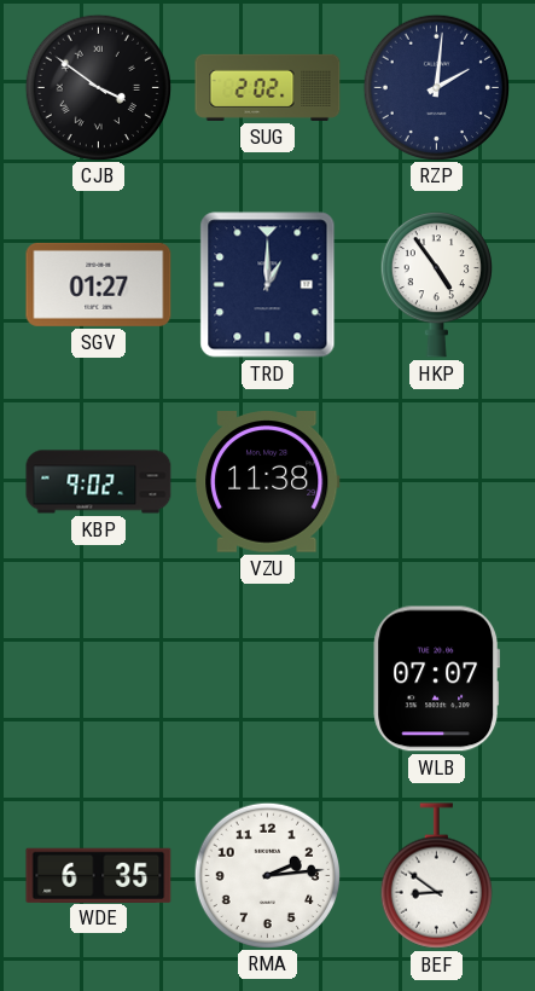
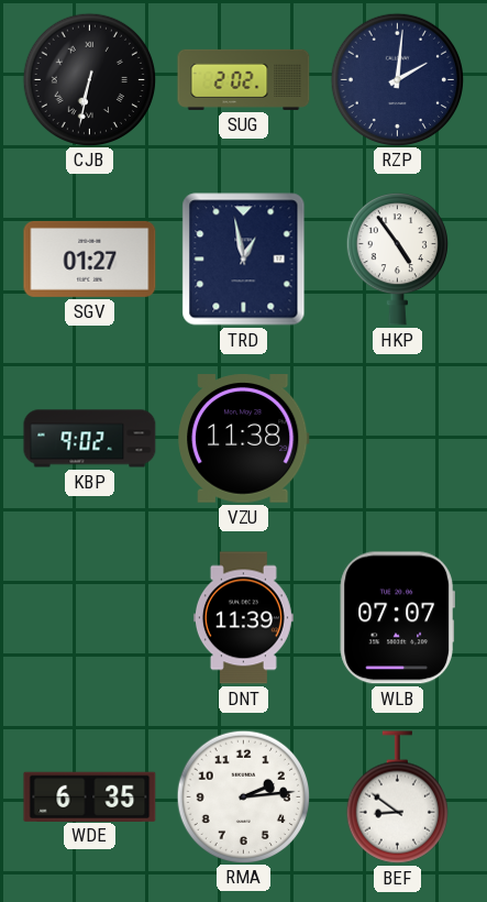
CJB: 3:51 -> 6:32 (89, 79)
TRD: 1:00 -> 12:58 (244, 260)
DNT: none -> 11:39 (243, 618)
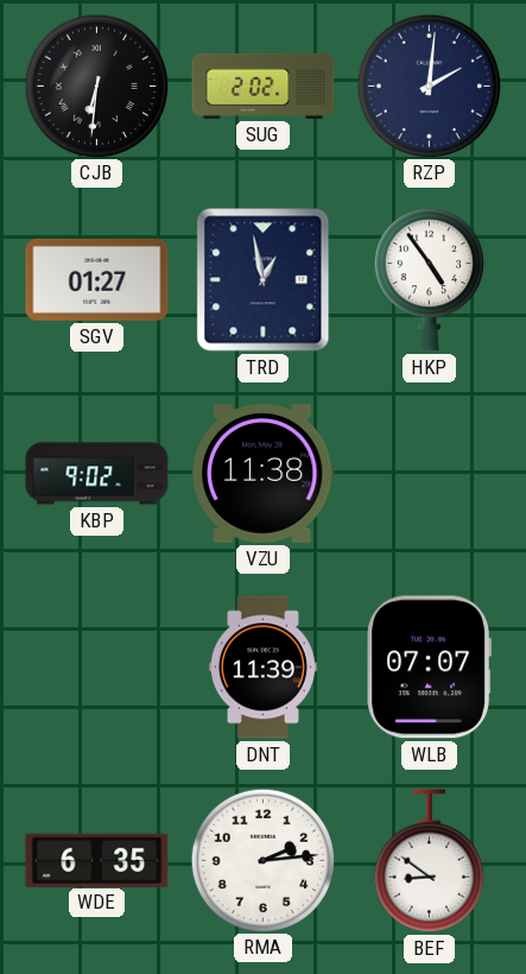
CJB: 6:32 -> 6:31 (96, 86)
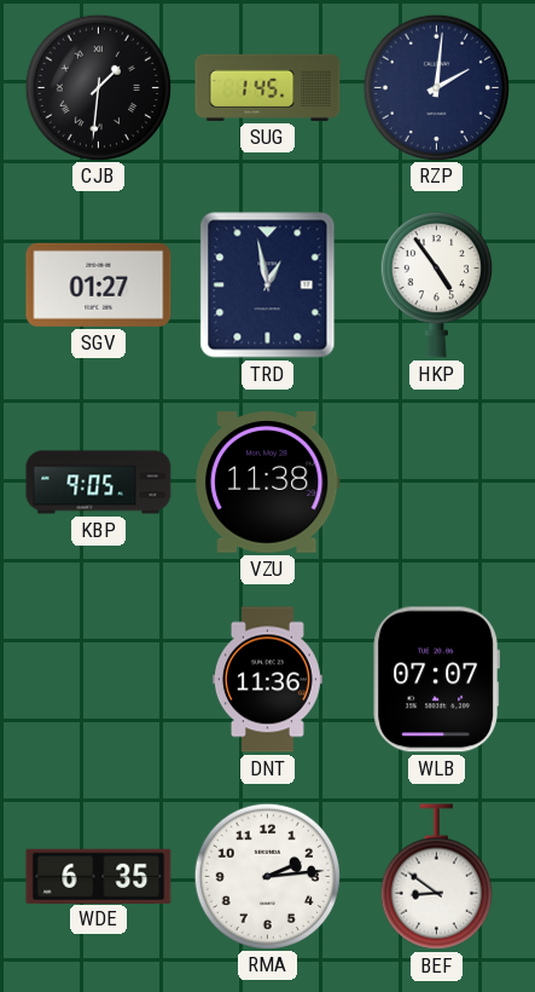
CJB: 6:31 -> 1:31 (98, 87)
SUG: 2:02 -> 1:45 (268, 87)
KBP: 9:02 -> 9:05 (99, 483)
DNT: 11:39 -> 11:36 (267, 680)
